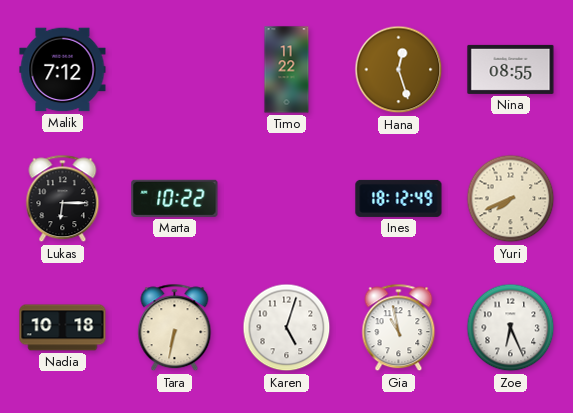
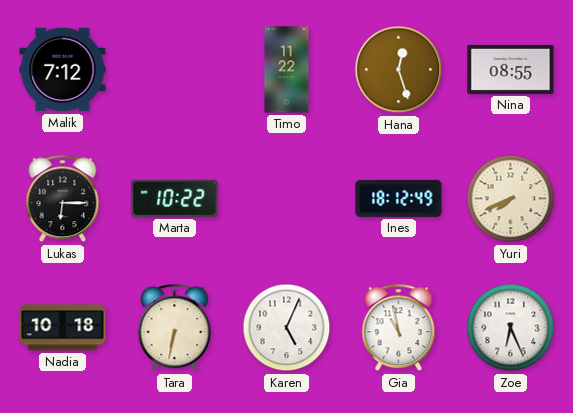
Karen: 5:03 -> 5:04 (287, 328)
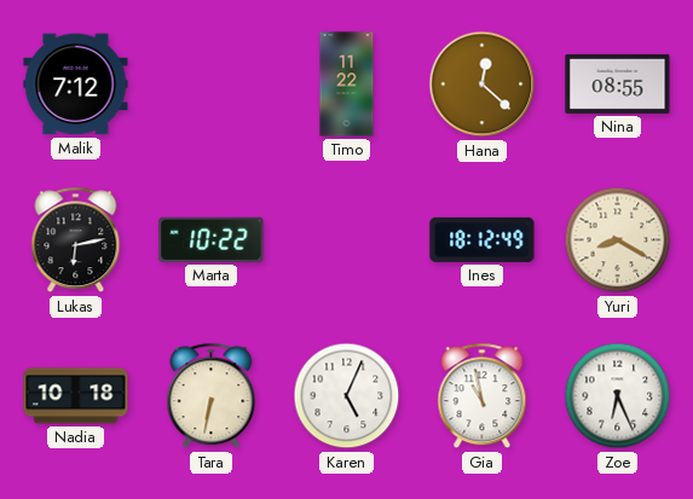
Hana: 12:27 -> 12:22 (483, 85)
Lukas: 6:15 -> 6:13 (76, 240)
Yuri: 7:41 -> 8:20 (618, 240)
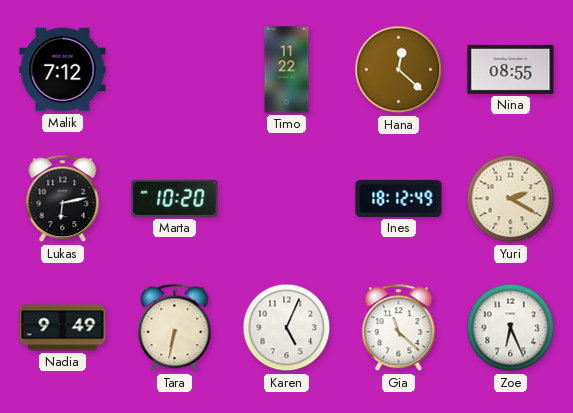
Marta: 10:22 -> 10:20 (175, 198)
Yuri: 8:20 -> 2:20 (511, 199)
Nadia: 10:18 -> 9:49 (63, 328)
Gia: 10:58 -> 11:22 (399, 328)
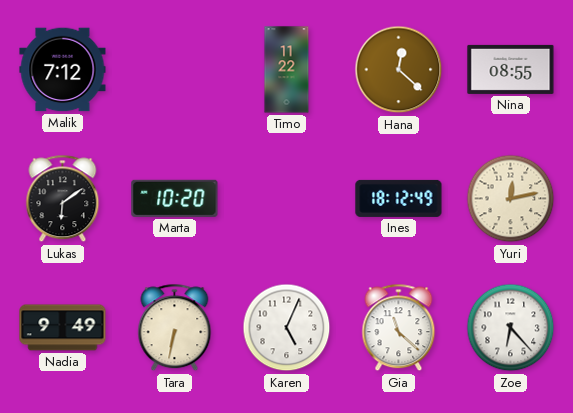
Lukas: 6:13 -> 6:09 (63, 199)
Yuri: 2:20 -> 12:13 (511, 199)
Zoe: 6:26 -> 6:23 (511, 328)
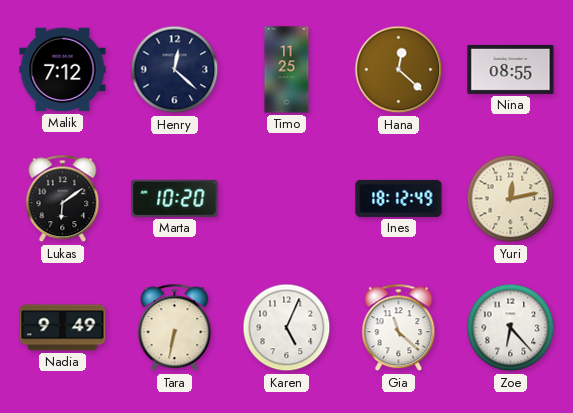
Henry: none -> 12:22 (175, 70)
Timo: 11:22 -> 11:25 (287, 70)
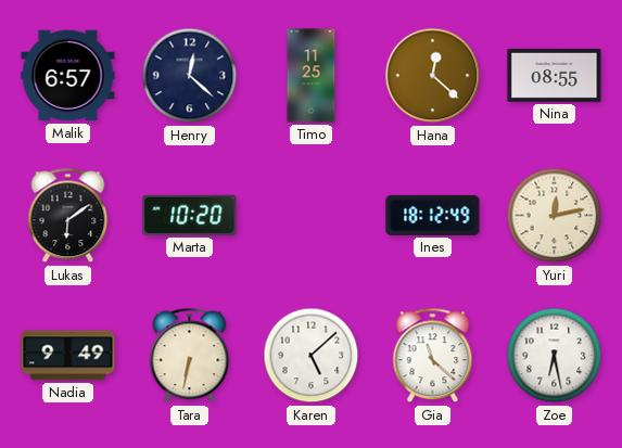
Malik: 7:12 -> 6:57 (68, 76)
Karen: 5:04 -> 5:08 (312, 356)
Zoe: 6:23 -> 6:28 (555, 356)
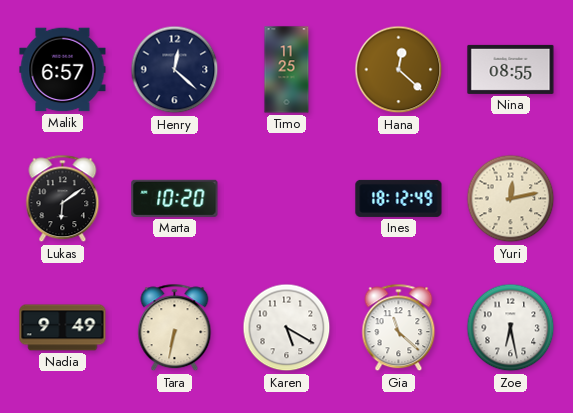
Karen: 5:08 -> 5:20 (287, 328)
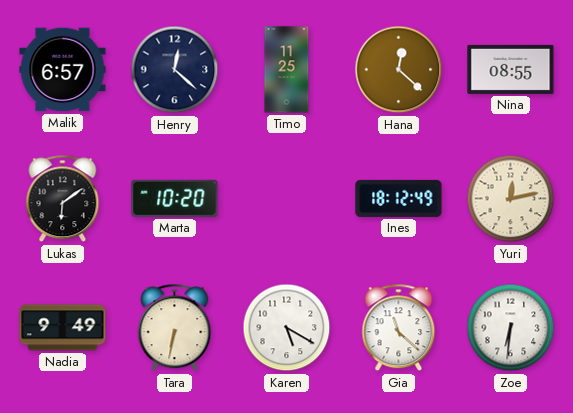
Zoe: 6:28 -> 6:31 (511, 328)
